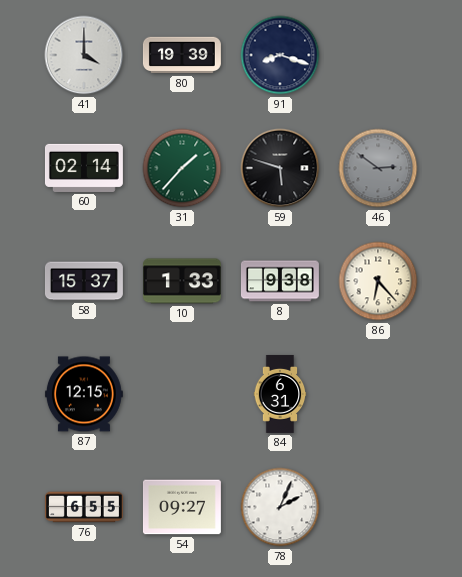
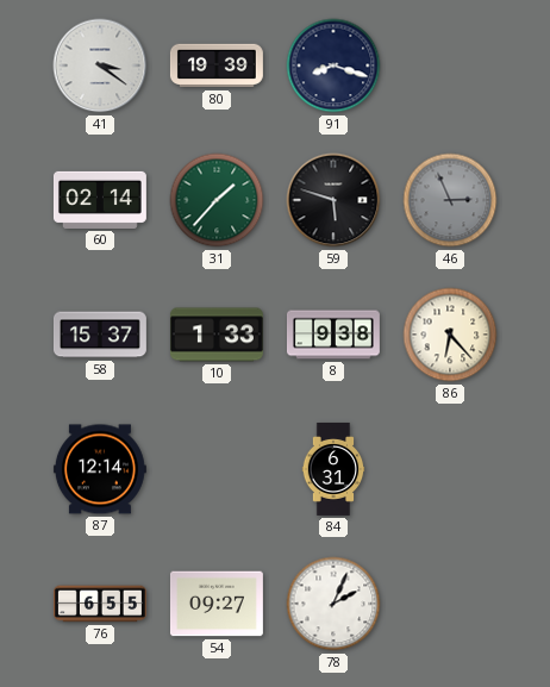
41: 4:00 -> 3:21 (100, 65)
46: 2:51 -> 2:56 (450, 200)
87: 12:15 -> 12:14 (100, 469)
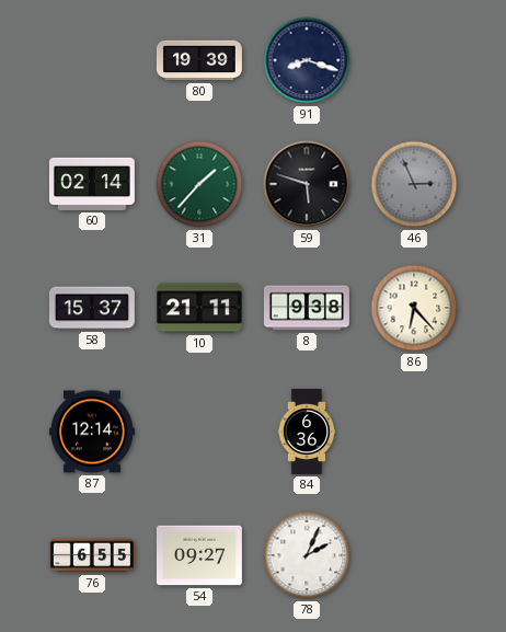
41: 3:21 -> none (100, 65)
10: 1:33 -> 21:11 (199, 308)
84: 6:31 -> 6:36 (307, 432)
